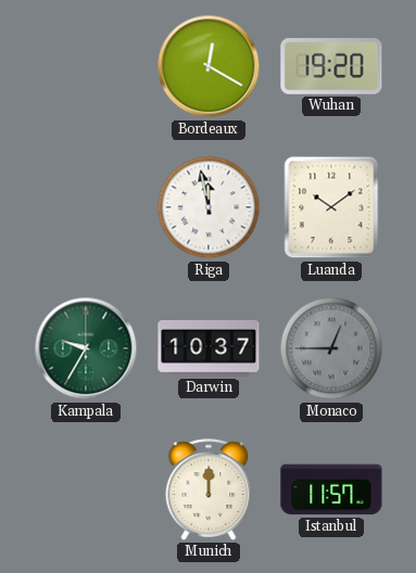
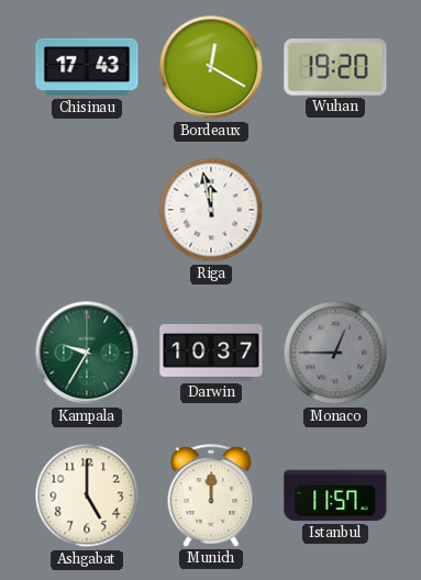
Chisinau: none -> 17:43 (87, 67)
Luanda: 10:09 -> none (331, 207)
Ashgabat: none -> 5:00 (87, 495)
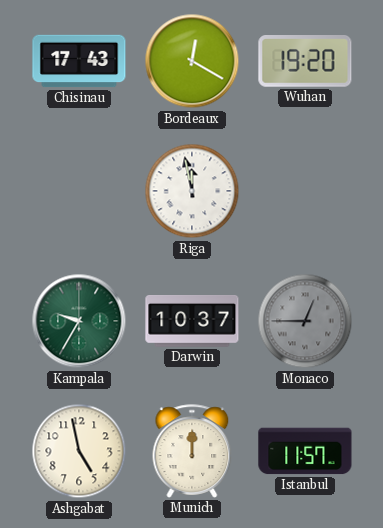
Ashgabat: 5:00 -> 4:58 (79, 451)
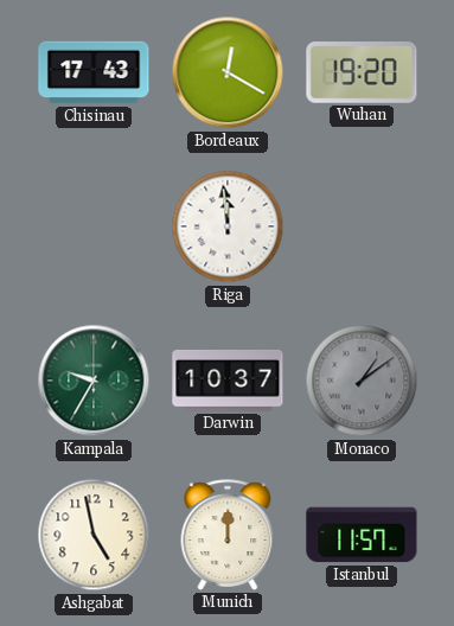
Riga: 11:58 -> 11:59 (228, 226)
Monaco: 12:45 -> 1:09 (362, 381)
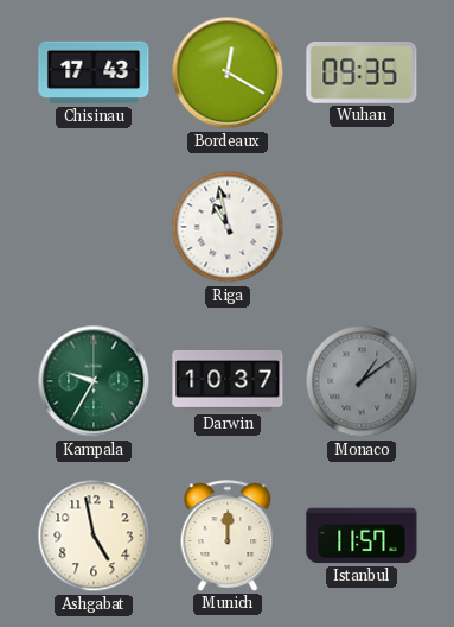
Wuhan: 19:20 -> 09:35 (362, 74)
Riga: 11:59 -> 10:58 (228, 227)
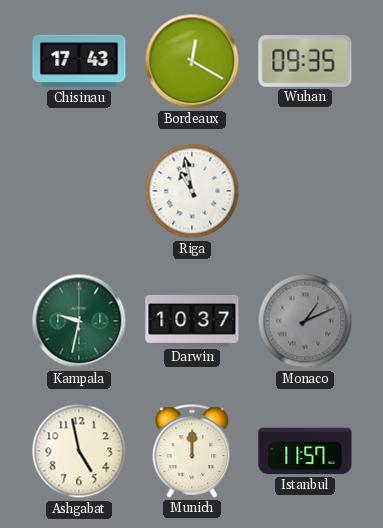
Kampala: 9:35 -> 9:32 (79, 321)
Monaco: 1:09 -> 1:11 (305, 321)
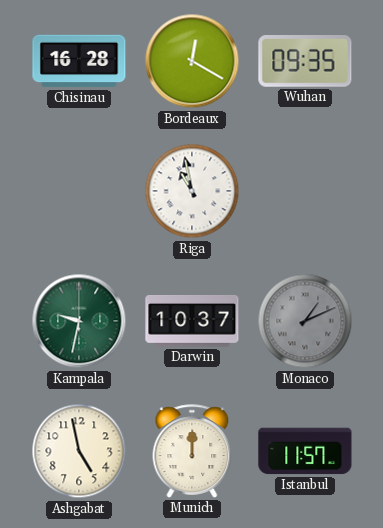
Chisinau: 17:43 -> 16:28 (79, 61)
